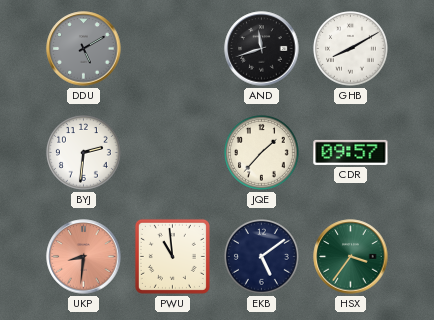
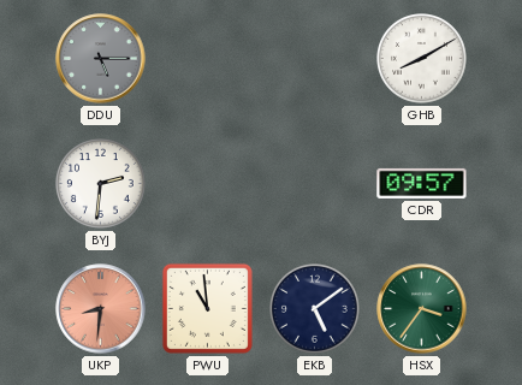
DDU: 5:10 -> 5:15 (101, 59)
AND: 11:42 -> none (262, 49)
JQE: 1:37 -> none (262, 153)
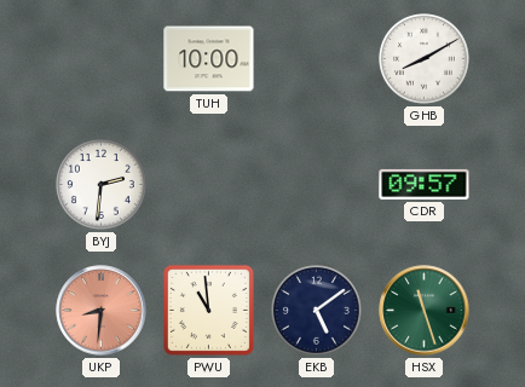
DDU: 5:15 -> none (101, 59)
TUH: none -> 10:00 (209, 59)
HSX: 3:36 -> 11:27 (425, 311)
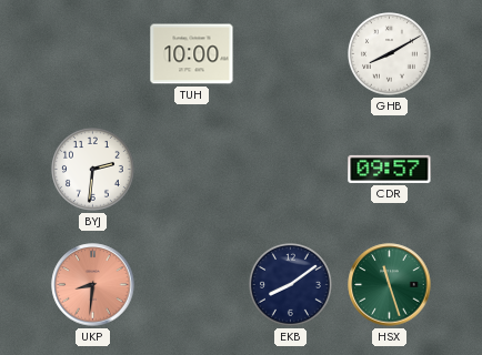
PWU: 10:59 -> none (208, 310)
EKB: 5:09 -> 8:09 (291, 285)
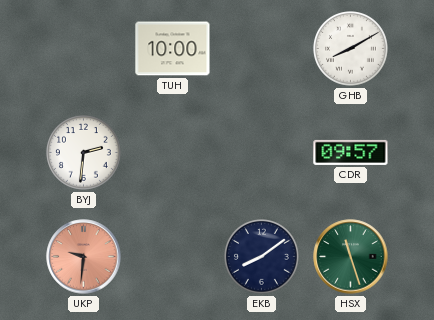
UKP: 8:31 -> 9:31 (84, 257)
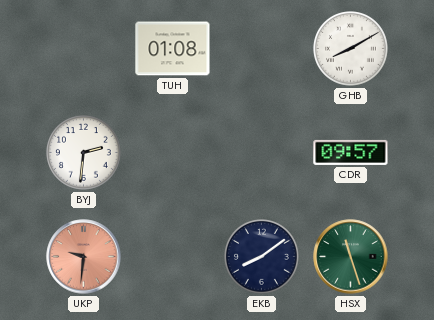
TUH: 10:00 -> 01:08 (173, 49)
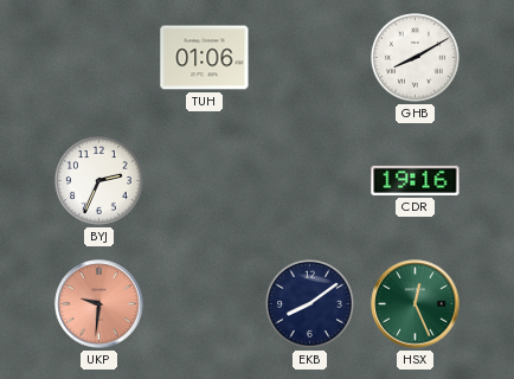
TUH: 01:08 -> 01:06 (205, 58)
BYJ: 2:31 -> 2:34 (99, 181)
CDR: 09:57 -> 19:16 (416, 180)
HSX: 11:27 -> 12:26 (416, 304)
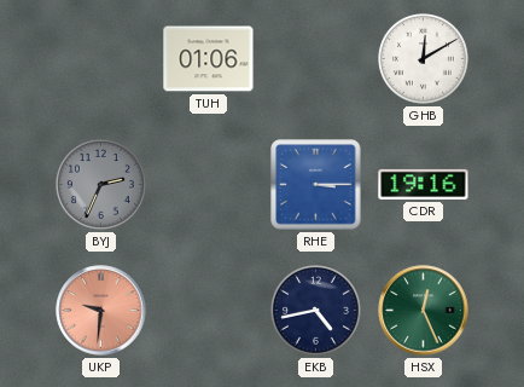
GHB: 8:10 -> 12:10 (424, 59)
BYJ dial: white -> grey (101, 185)
RHE: none -> 3:15 (316, 185)
EKB: 8:09 -> 4:43 (316, 311)
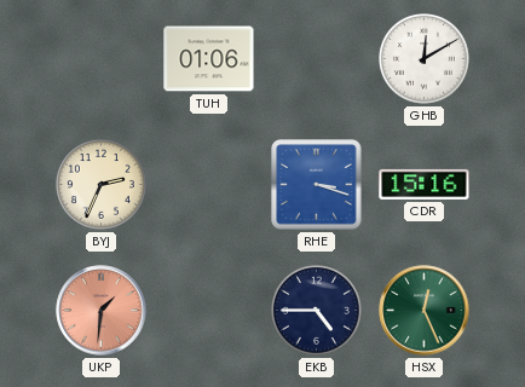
BYJ dial: grey -> cream (102, 185)
RHE: 3:15 -> 3:18 (317, 185)
CDR: 19:16 -> 15:16 (425, 184)
UKP: 9:31 -> 1:31 (102, 311)
EKB: 4:43 -> 4:45 (317, 311)
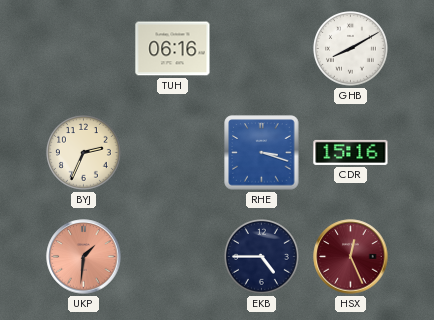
TUH: 01:06 -> 06:16 (173, 49)
GHB: 12:10 -> 8:10 (351, 49)
HSX dial: green -> burgundy (351, 257)
